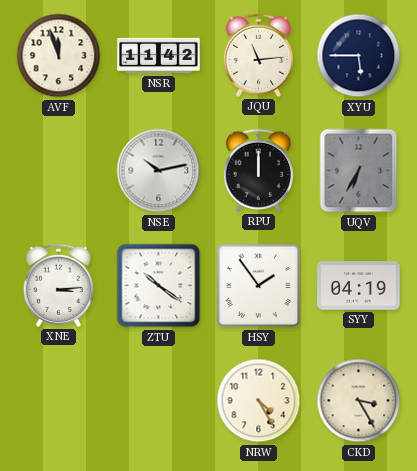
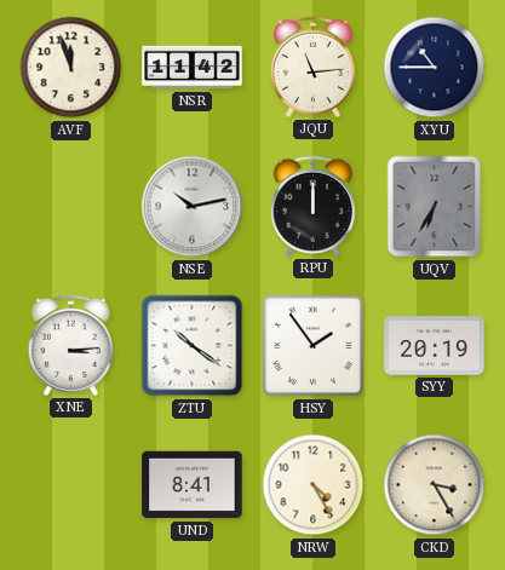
XYU: 5:45 -> 10:45 (435, 68)
SYY: 04:19 -> 20:19 (435, 346)
UND: none -> 8:41 (193, 485)
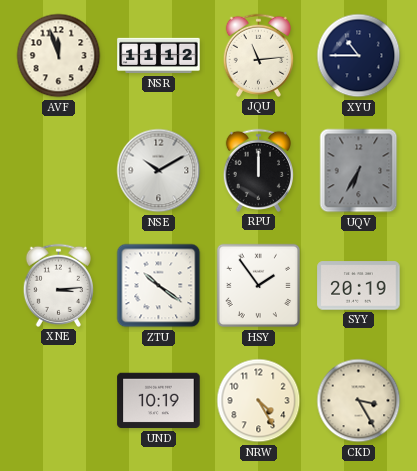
NSR: 11:42 -> 11:12 (159, 56)
NSE: 10:13 -> 10:10 (159, 171)
UND: 8:41 -> 10:19 (159, 401)
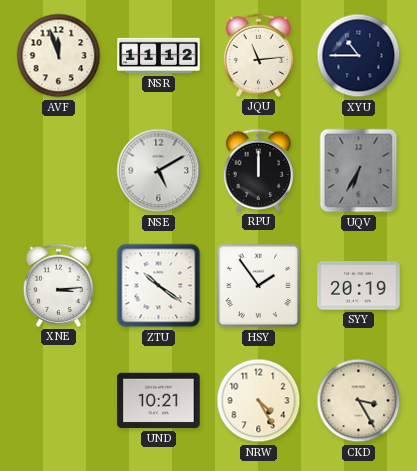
NSE: 10:10 -> 5:10 (159, 171)
UND: 10:19 -> 10:21 (159, 401)
